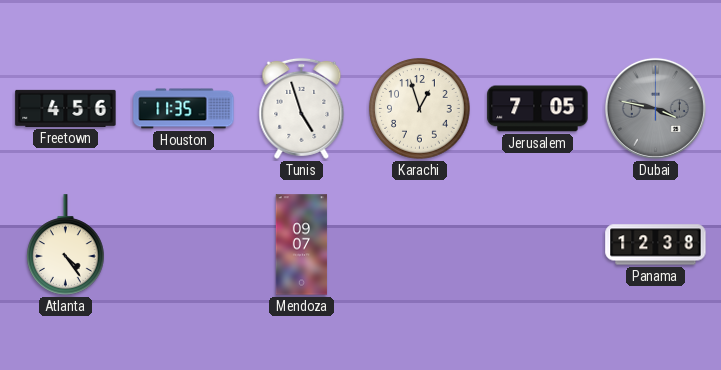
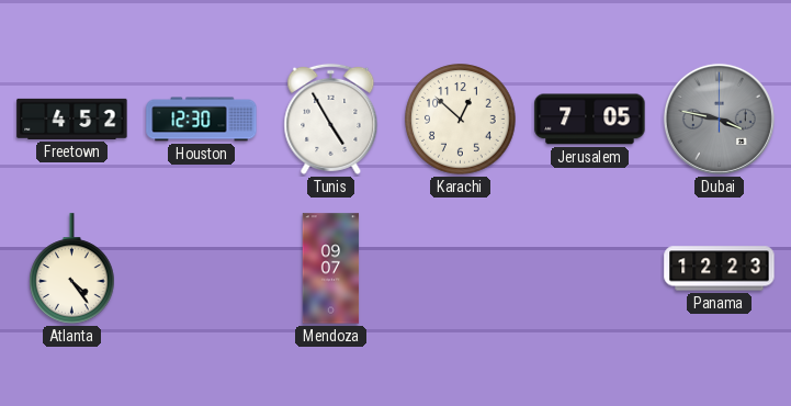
Freetown: 4:56 -> 4:52 (72, 119)
Houston: 11:35 -> 12:30 (202, 120)
Tunis: 4:57 -> 4:55 (331, 119)
Karachi: 12:57 -> 12:52 (461, 120)
Panama: 12:38 -> 12:23 (720, 269)
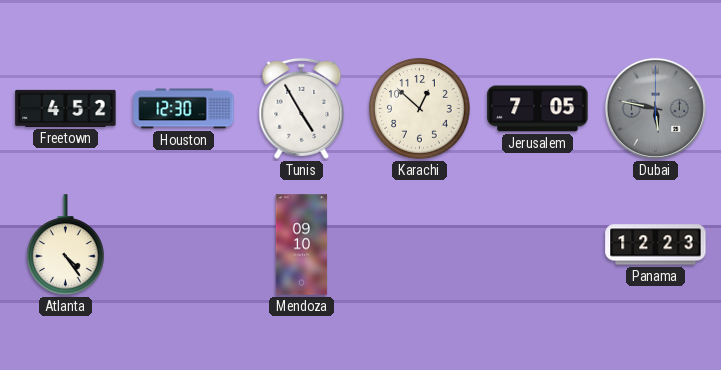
Dubai: 3:47 -> 5:47 (655, 108)
Mendoza: 09:07 -> 09:10 (302, 245)
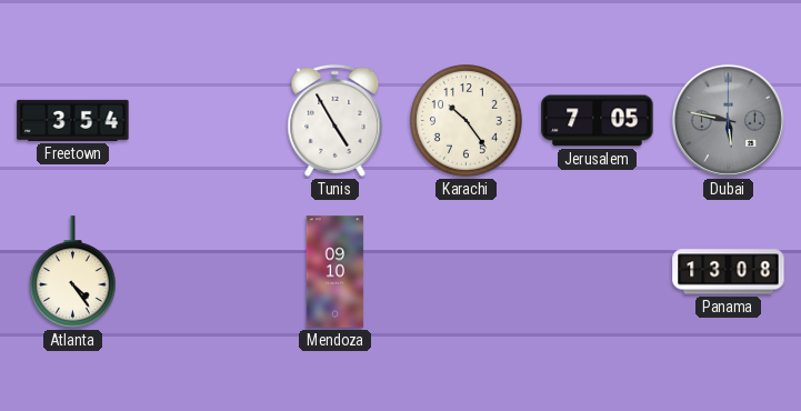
Freetown: 4:52 -> 3:54 (73, 120)
Houston: 12:30 -> none (184, 109)
Karachi: 12:52 -> 10:24 (467, 121)
Panama: 12:23 -> 13:08 (729, 272)
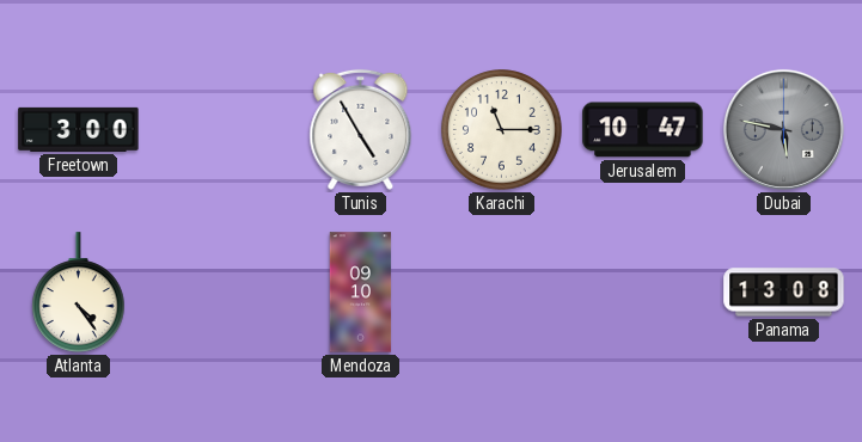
Freetown: 3:54 -> 3:00 (79, 129)
Karachi: 10:24 -> 11:15 (502, 130)
Jerusalem: 7:05 -> 10:47 (643, 130)
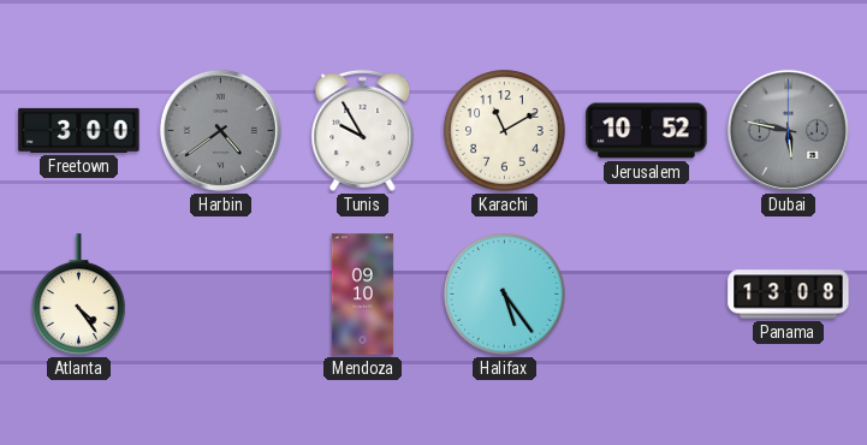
Harbin: none -> 4:39 (220, 130)
Tunis: 4:55 -> 9:55 (363, 130)
Karachi: 11:15 -> 11:10 (505, 131)
Jerusalem: 10:47 -> 10:52 (647, 131)
Halifax: none -> 5:24 (505, 295)
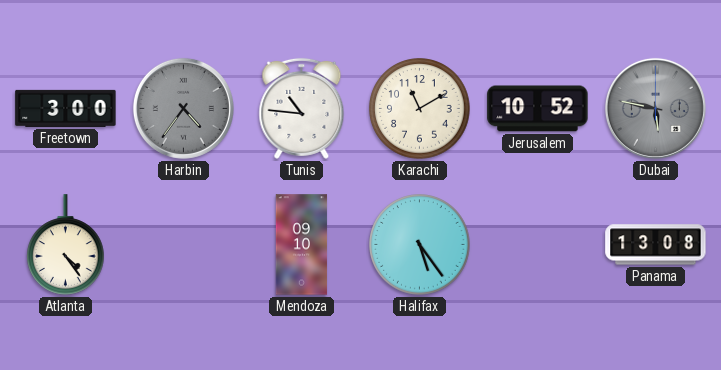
Harbin: 4:39 -> 4:36 (183, 108)
Tunis: 9:55 -> 10:46 (302, 108)
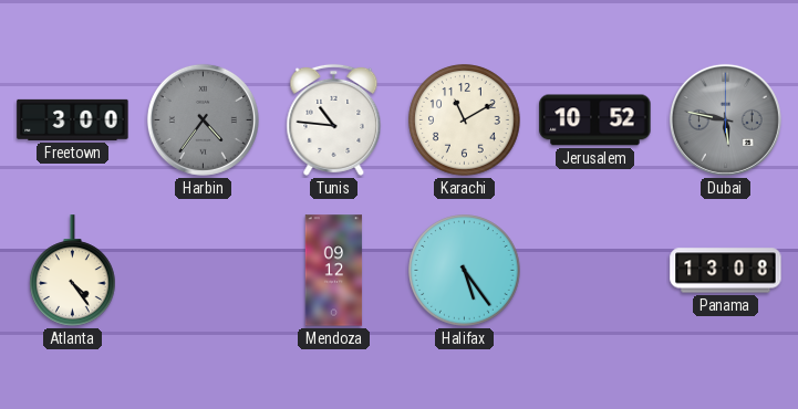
Mendoza: 09:10 -> 09:12 (334, 271)
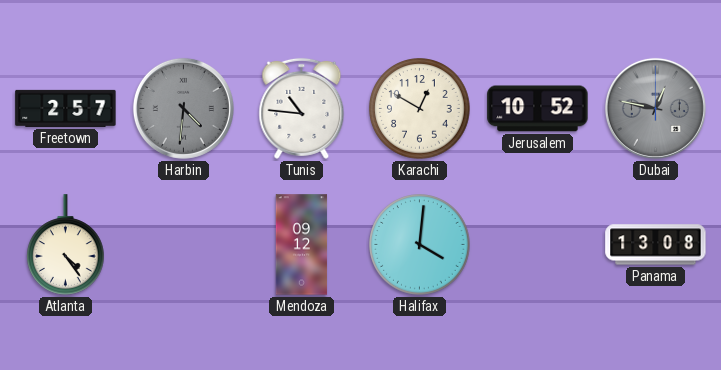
Freetown: 3:00 -> 2:57 (66, 108)
Harbin: 4:36 -> 4:31 (183, 108)
Karachi: 11:10 -> 12:50 (420, 109)
Dubai: 5:47 -> 12:47 (655, 108)
Halifax: 5:24 -> 4:01 (420, 245)
